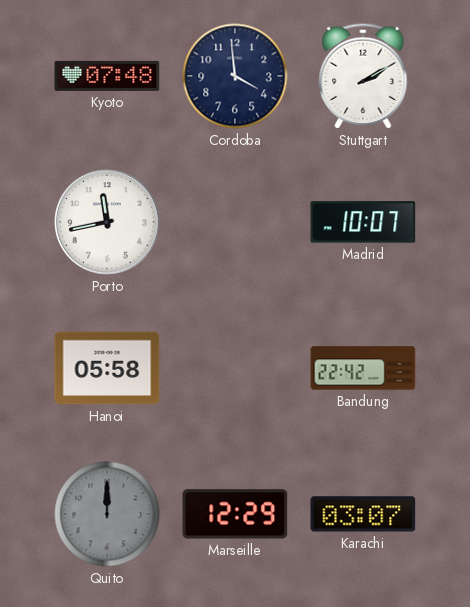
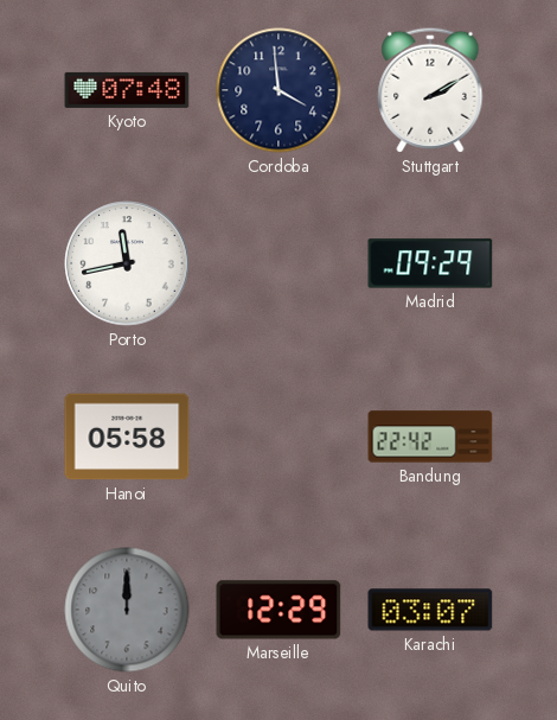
Madrid: 10:07 -> 09:29 (430, 263)
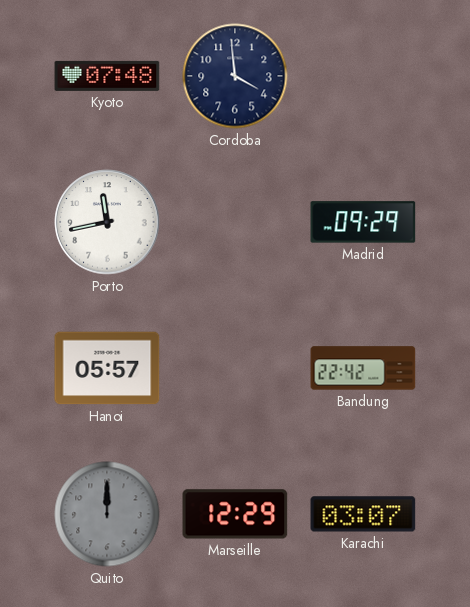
Stuttgart: 2:10 -> none (430, 90)
Hanoi: 05:58 -> 05:57 (107, 368)
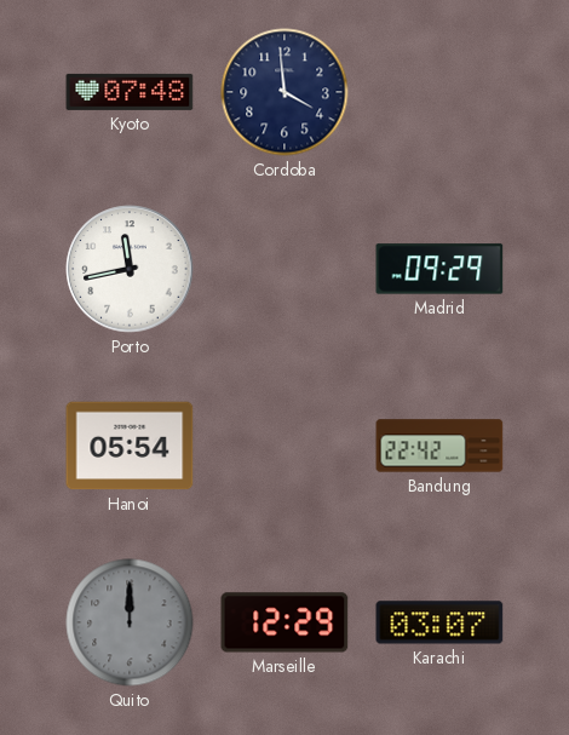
Hanoi: 05:57 -> 05:54 (130, 446)
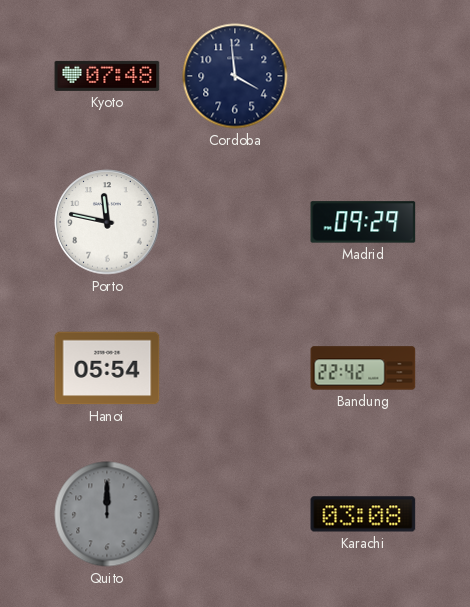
Porto: 11:43 -> 11:47 (107, 222)
Marseille: 12:29 -> none (284, 622)
Karachi: 03:07 -> 03:08 (363, 514)
